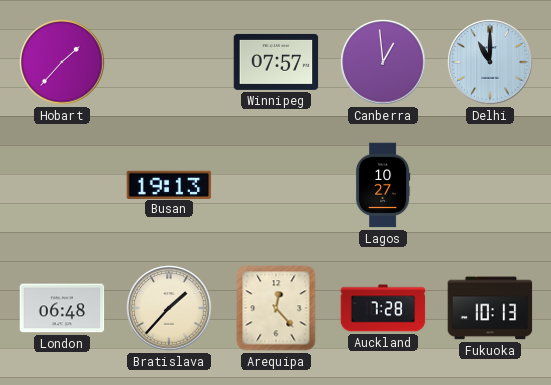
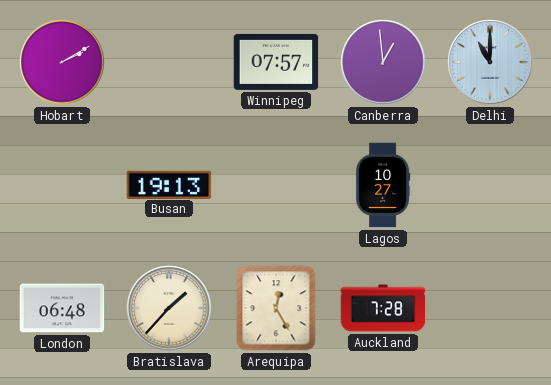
Hobart: 1:37 -> 2:10 (62, 62)
Arequipa: 12:23 -> 12:25 (276, 308)
Fukuoka: 10:13 -> none (490, 308)
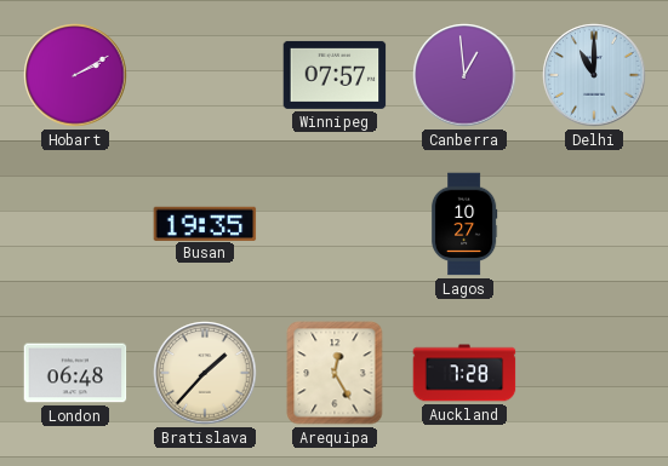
Busan: 19:13 -> 19:35 (205, 223)
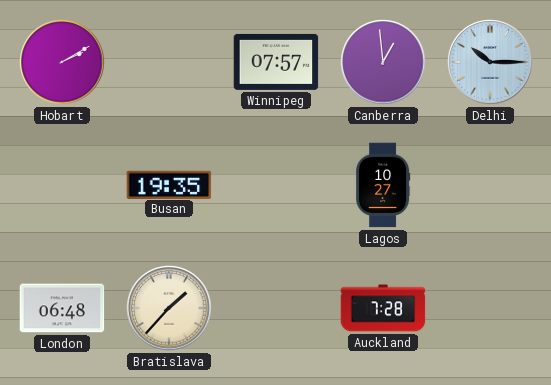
Delhi: 11:00 -> 10:15 (490, 62)
Arequipa: 12:25 -> none (335, 373)
